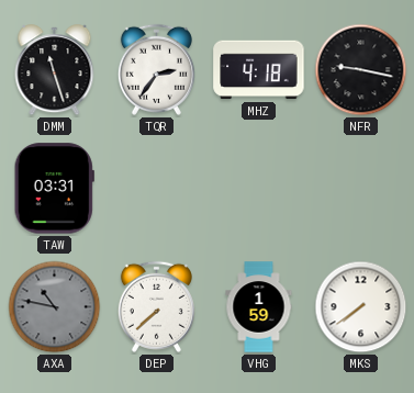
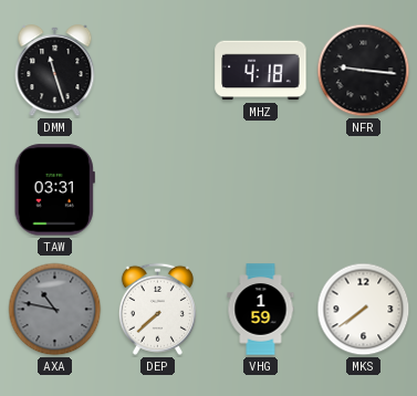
TQR: 2:36 -> none (156, 69)
NFR: 9:17 -> 9:16 (364, 71)
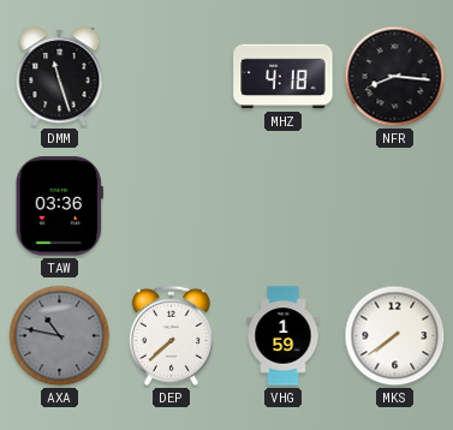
NFR: 9:16 -> 8:16 (395, 77)
TAW: 03:31 -> 03:36 (59, 207)
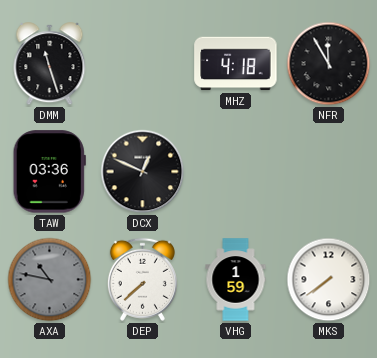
NFR: 8:16 -> 11:55 (329, 64)
DCX: none -> 12:49 (143, 172)
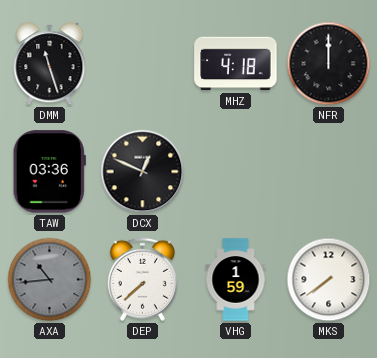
NFR: 11:55 -> 12:00 (329, 64)
AXA: 10:47 -> 10:44 (50, 280)
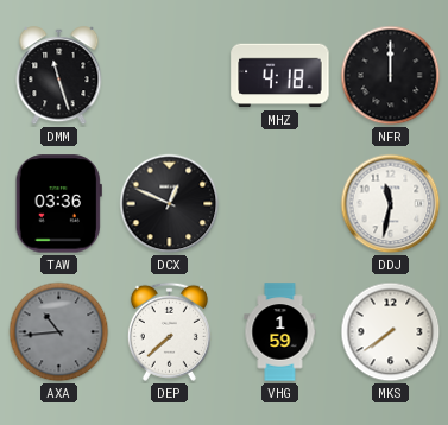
DDJ: none -> 11:32 (391, 204)
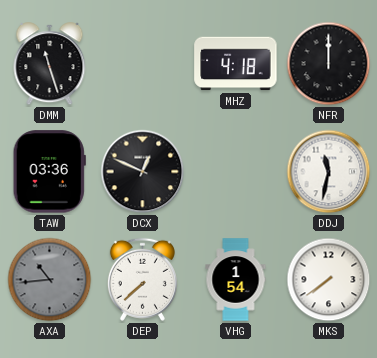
VHG: 1:59 -> 1:54 (236, 280)
